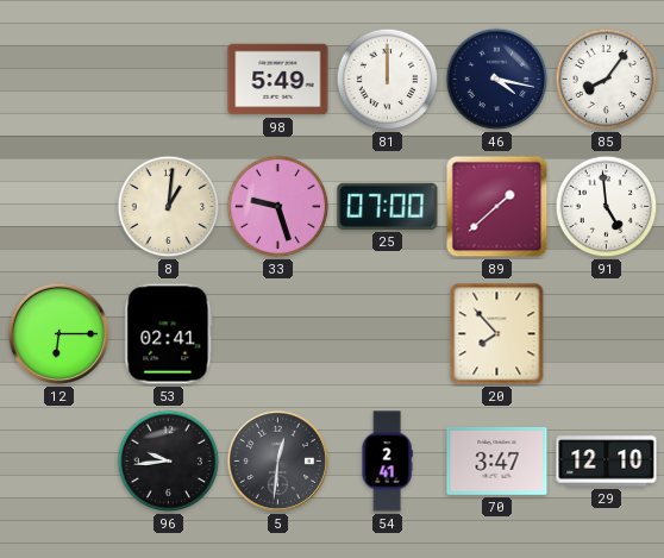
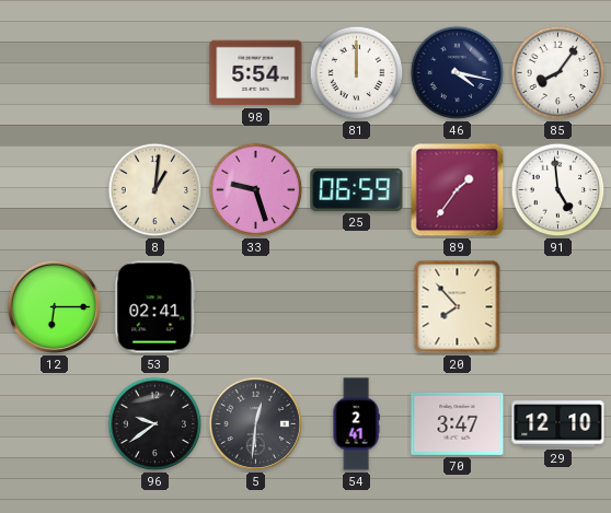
98: 5:49 -> 5:54 (256, 73)
25: 07:00 -> 06:59 (357, 189)
89: 1:38 -> 1:36 (458, 190)
96: 9:44 -> 9:39 (155, 424)
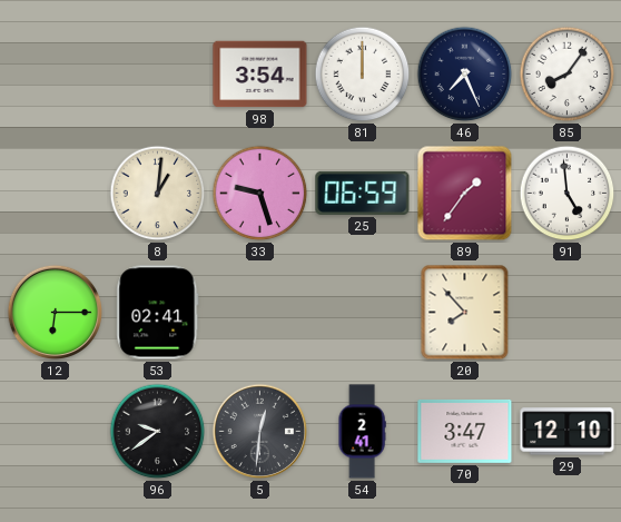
98: 5:54 -> 3:54 (260, 75)
46: 4:17 -> 7:26 (465, 75)
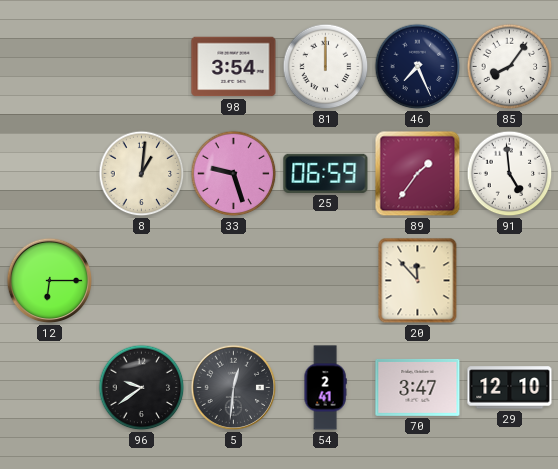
53: 02:41 -> none (158, 313)
20: 7:53 -> 11:53 (418, 281)
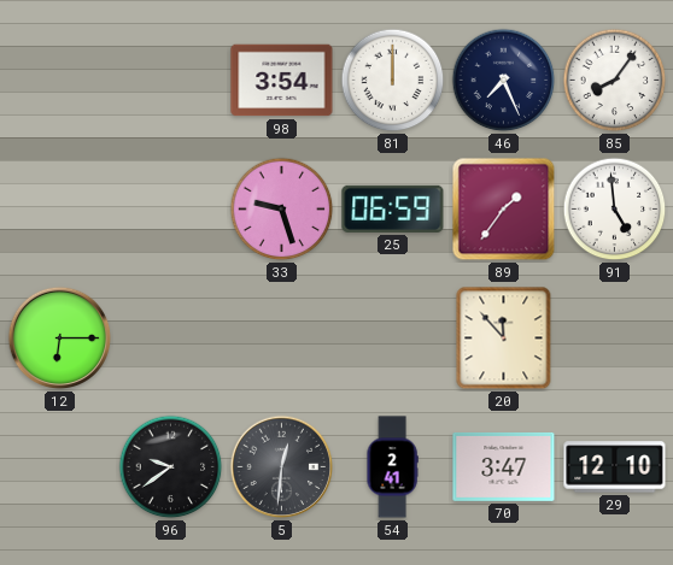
8: 1:01 -> none (142, 174)
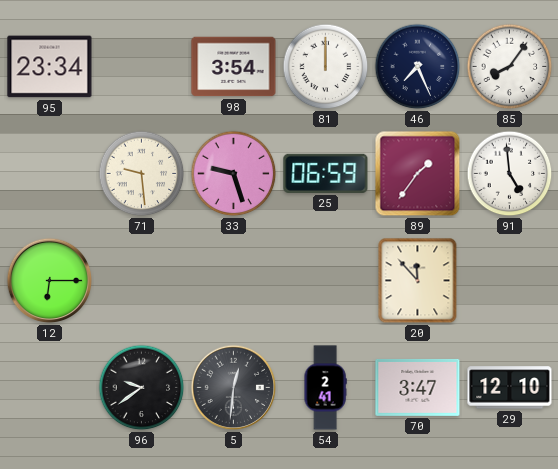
95: none -> 23:34 (50, 67)
71: none -> 9:29 (142, 174)
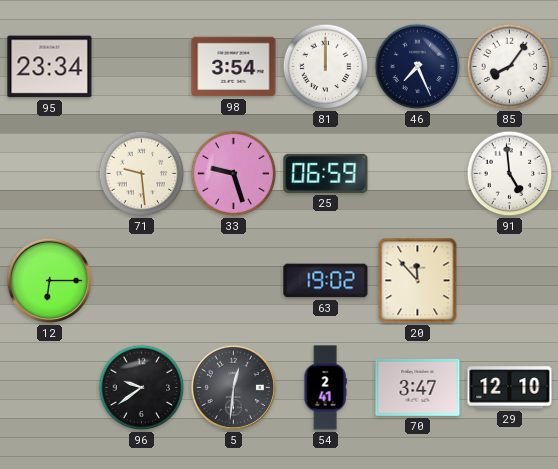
89: 1:36 -> none (418, 174)
63: none -> 19:02 (326, 281)
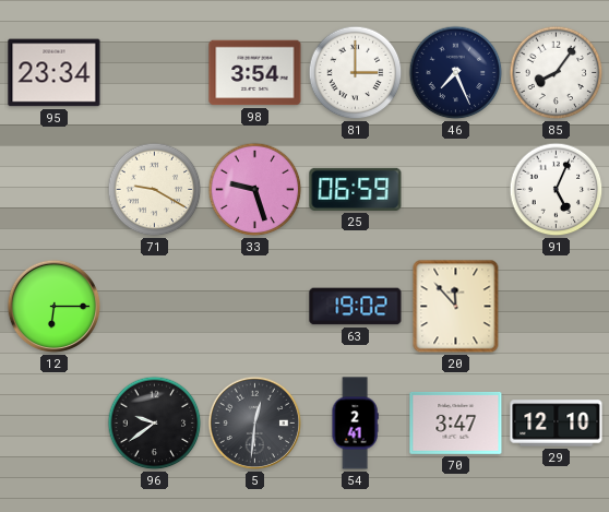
81: 12:00 -> 3:00 (356, 73)
71: 9:29 -> 9:20 (155, 190)
91: 4:59 -> 5:04 (557, 190)
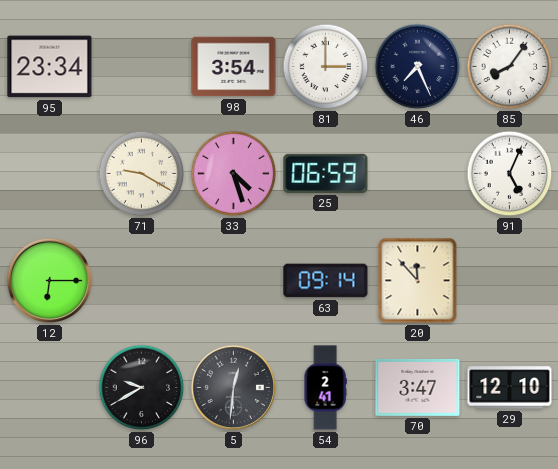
33: 9:27 -> 4:27 (234, 174)
63: 19:02 -> 09:14 (326, 281)
96: 9:39 -> 9:40 (142, 388)
